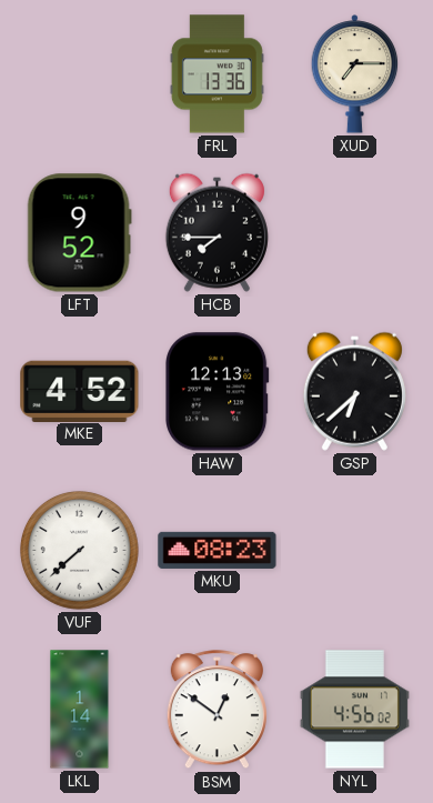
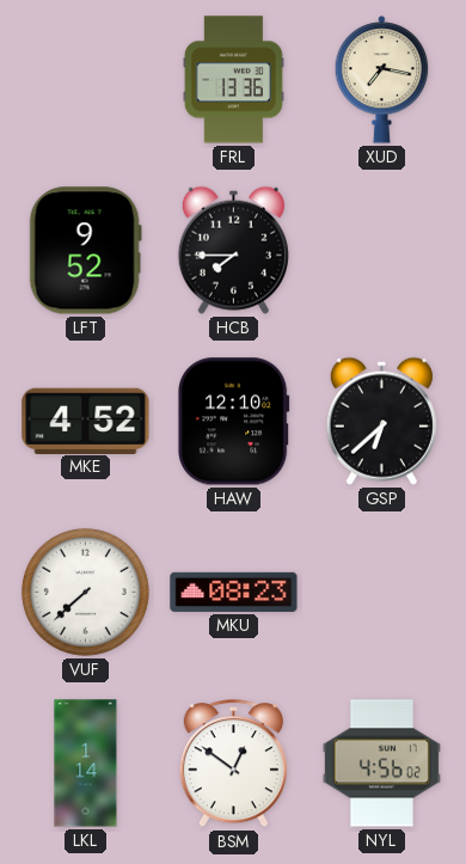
XUD: 7:15 -> 7:17 (382, 80)
HAW: 12:13 -> 12:10 (234, 422)
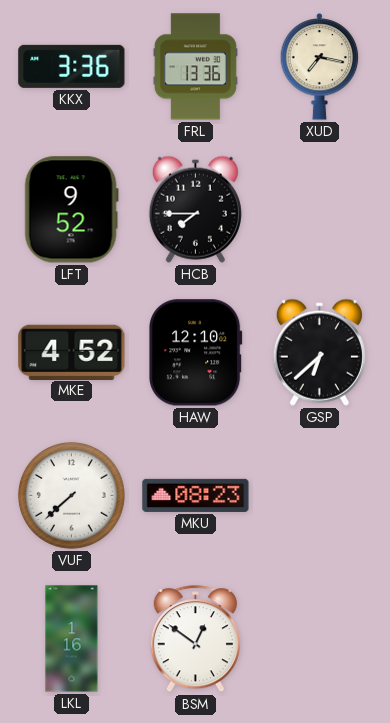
KKX: none -> 3:36 (72, 66)
LKL: 1:14 -> 1:16 (72, 639)
NYL: 4:56 -> none (381, 764)
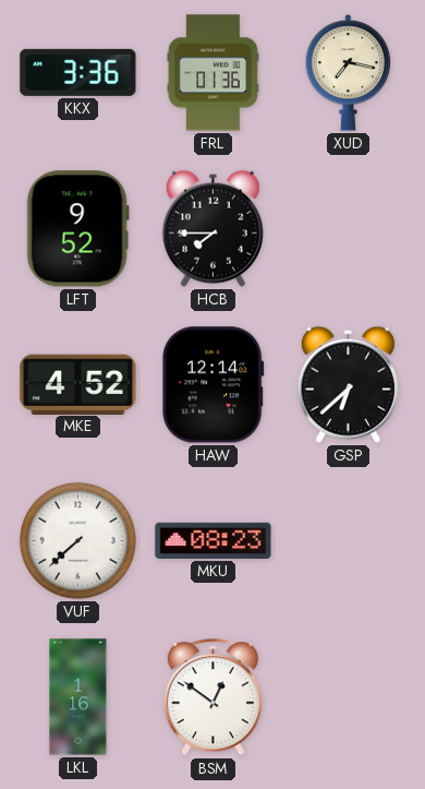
FRL: 13:36 -> 01:36 (212, 73)
HAW: 12:10 -> 12:14 (214, 385)
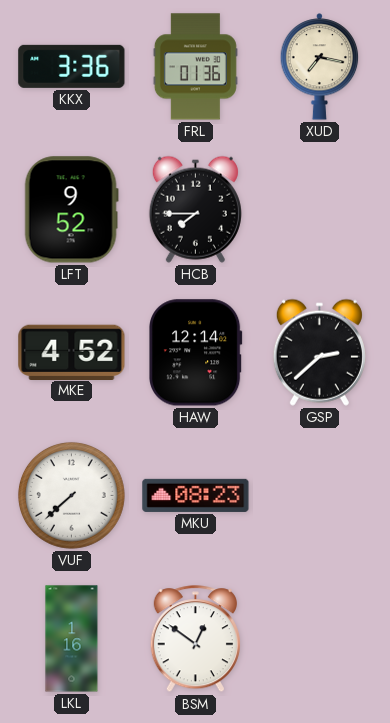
GSP: 6:38 -> 2:38 (319, 352)
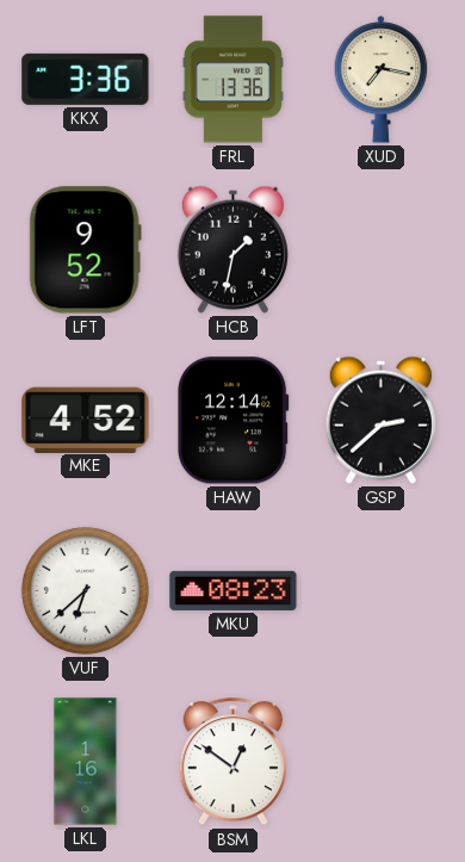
FRL: 01:36 -> 13:36 (232, 80)
HCB: 7:45 -> 1:32 (232, 249)
VUF: 7:38 -> 6:38 (85, 590)
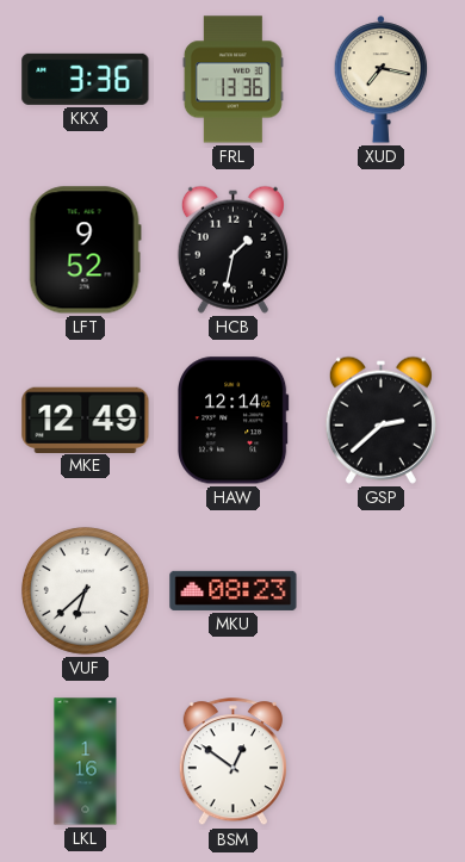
MKE: 4:52 -> 12:49 (86, 420)
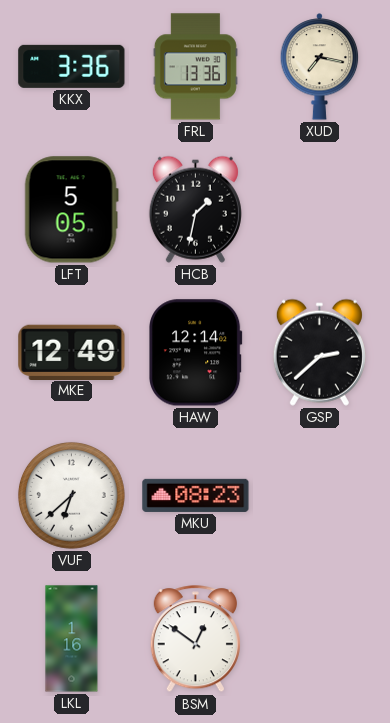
LFT: 9:52 -> 5:05 (71, 210)
